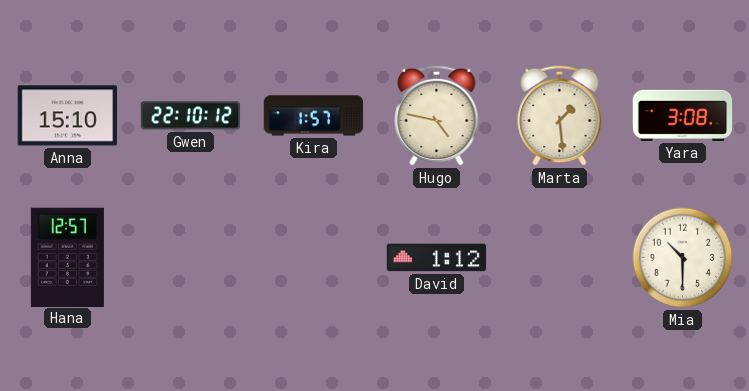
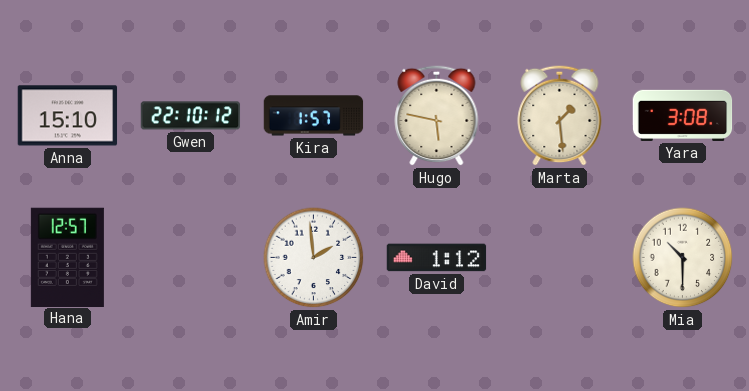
Hugo: 4:47 -> 5:47 (437, 115)
Amir: none -> 1:59 (314, 258)
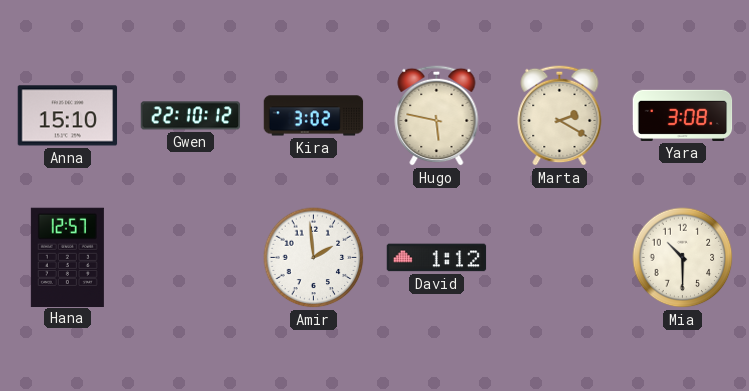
Kira: 1:57 -> 3:02 (314, 116)
Marta: 1:29 -> 2:20 (560, 115)
